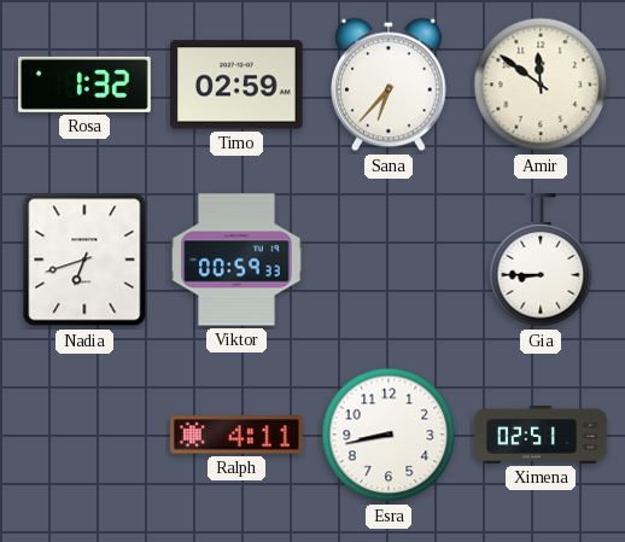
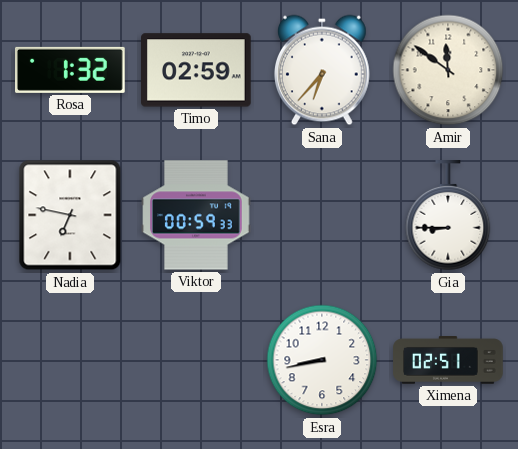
Nadia: 6:42 -> 6:47 (70, 215)
Ralph: 4:11 -> none (238, 435)
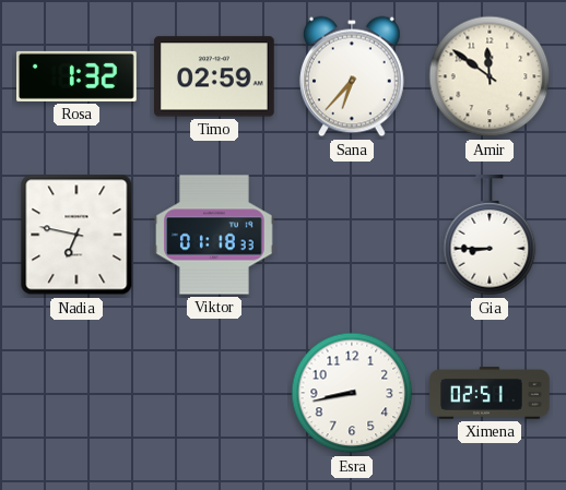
Viktor: 00:59 -> 01:18 (214, 235)
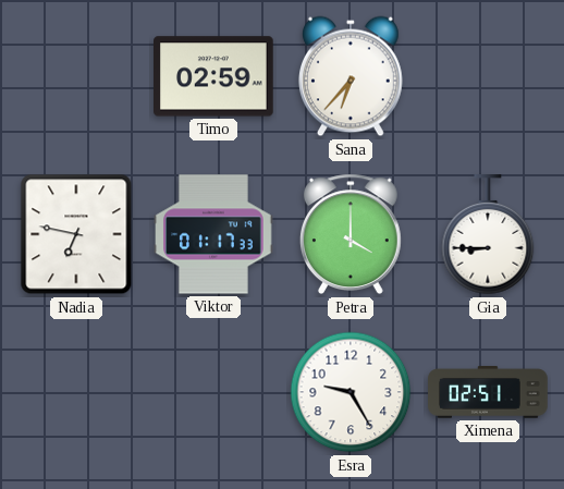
Rosa: 1:32 -> none (78, 76)
Amir: 11:51 -> none (490, 76)
Viktor: 01:18 -> 01:17 (213, 234)
Petra: none -> 4:00 (351, 234)
Esra: 8:43 -> 9:25 (351, 392)
